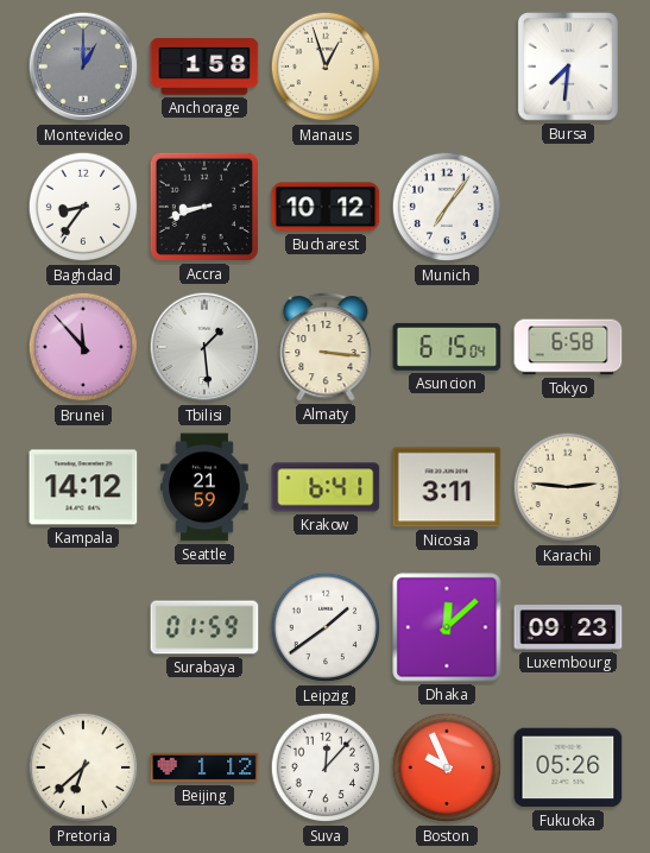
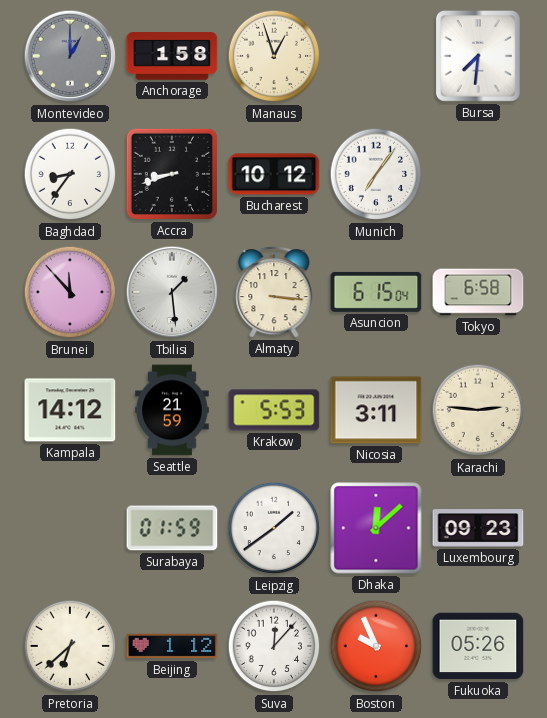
Krakow: 6:41 -> 5:53 (274, 410)
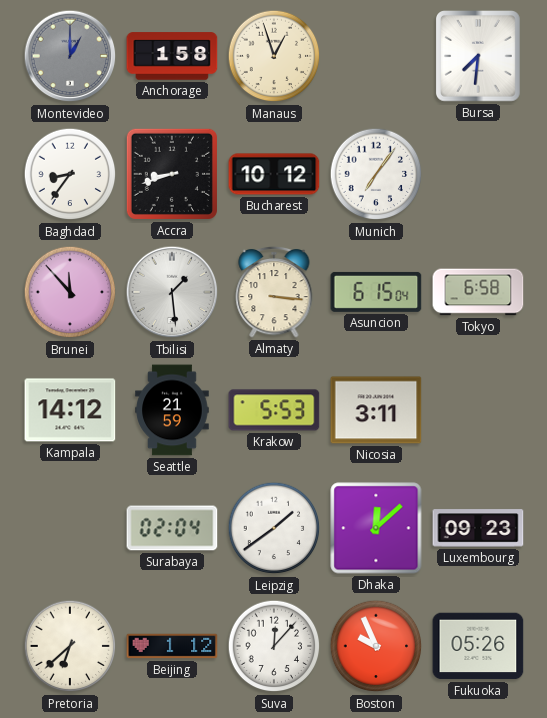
Karachi: 2:46 -> none (478, 410)
Surabaya: 01:59 -> 02:04 (172, 528)
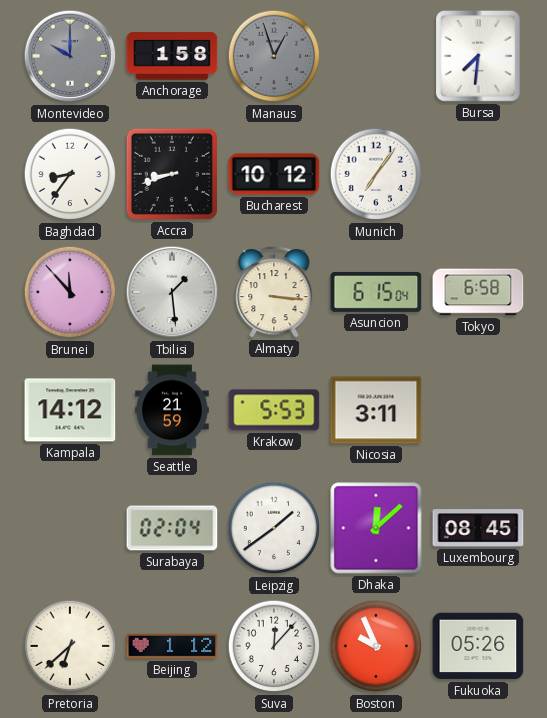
Montevideo: 1:00 -> 10:00 (70, 56)
Manaus dial: cream -> grey (274, 56)
Luxembourg: 09:23 -> 08:45 (478, 528)
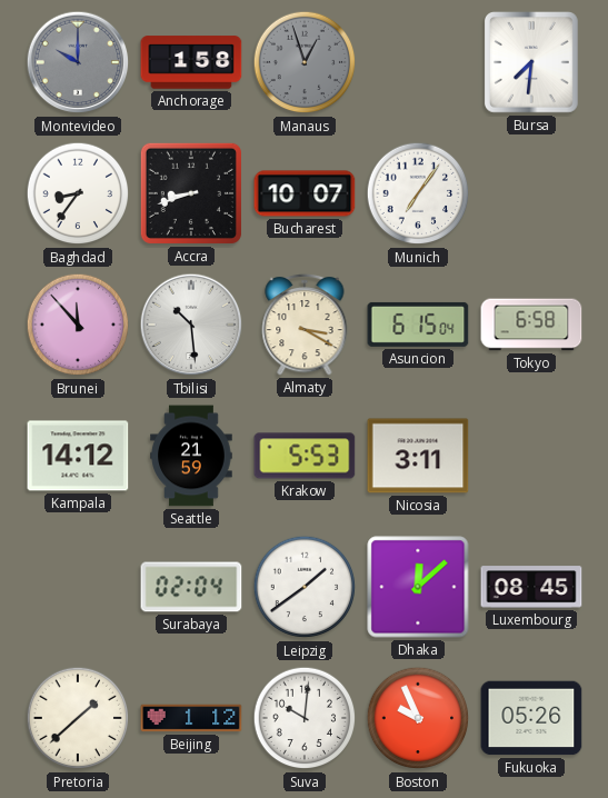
Bucharest: 10:12 -> 10:07 (305, 193)
Tbilisi: 1:29 -> 10:29 (191, 325)
Almaty: 3:16 -> 3:20 (305, 325)
Pretoria: 6:38 -> 1:38 (78, 718)
Suva: 12:07 -> 10:01 (305, 718)
